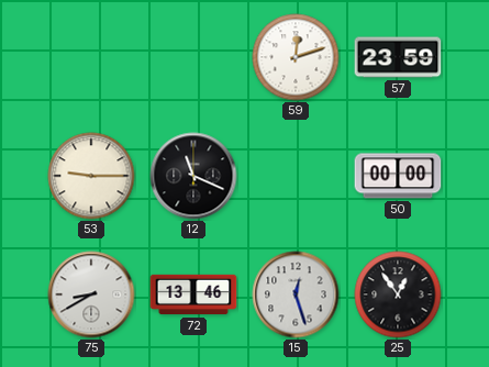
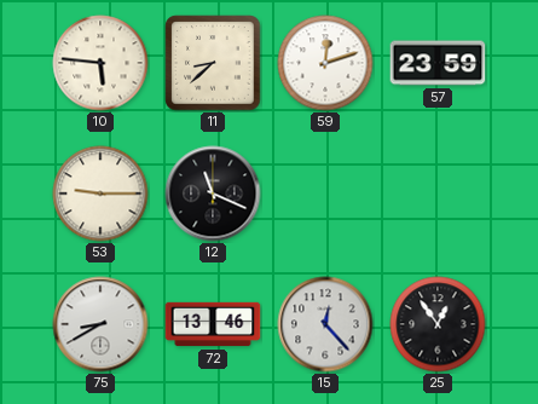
10: none -> 5:46 (100, 63)
11: none -> 8:38 (213, 63)
50: 00:00 -> none (398, 176)
15: 12:27 -> 12:23 (325, 324)
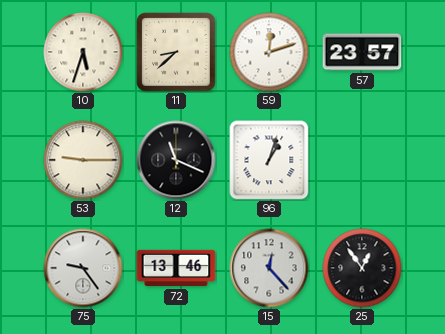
10: 5:46 -> 5:33 (83, 52)
57: 23:59 -> 23:57 (362, 52)
96: none -> 1:03 (269, 160)
75: 8:40 -> 9:24 (83, 268)
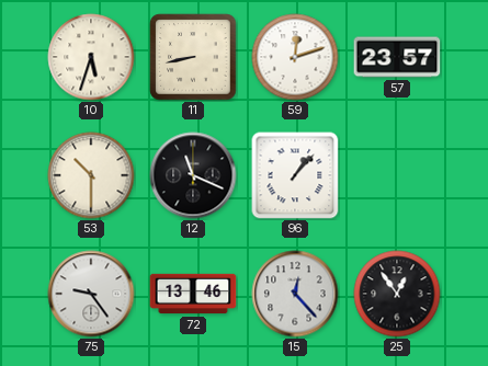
11: 8:38 -> 8:43 (193, 57)
53: 9:15 -> 10:30 (91, 175)
96: 1:03 -> 1:07 (295, 175)
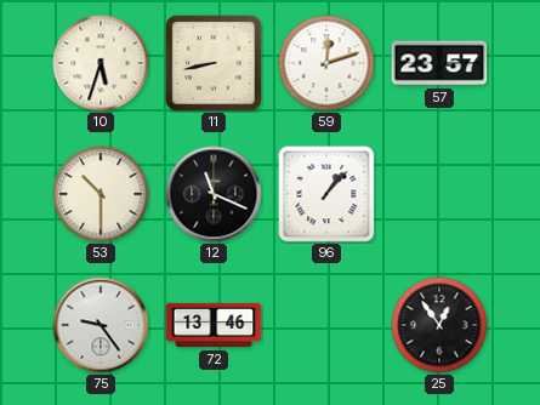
15: 12:23 -> none (295, 294)
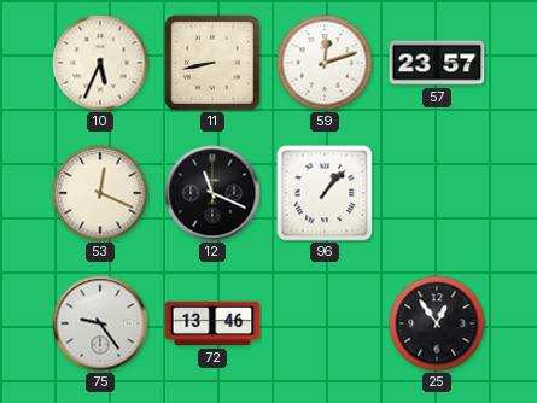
10: 5:33 -> 5:34 (100, 63)
53: 10:30 -> 12:19 (100, 193)
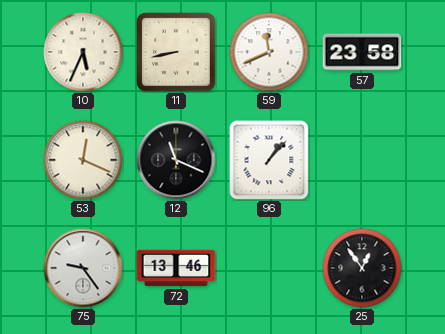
59: 12:12 -> 11:41 (269, 52)
57: 23:57 -> 23:58 (362, 52)
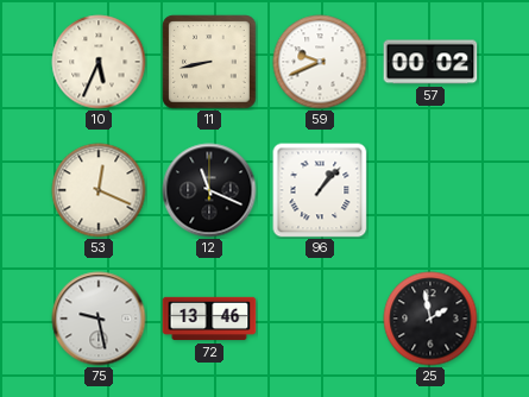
59: 11:41 -> 9:41 (320, 62)
57: 23:58 -> 00:02 (430, 62)
75: 9:24 -> 9:28 (99, 319)
25: 12:54 -> 1:58 (430, 319)
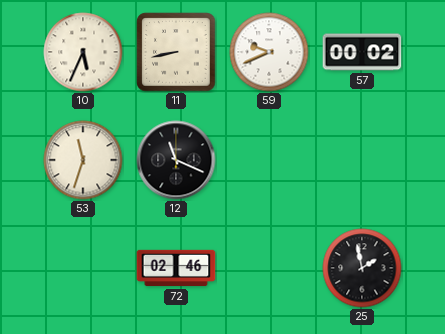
53: 12:19 -> 11:33 (83, 160)
96: 1:07 -> none (320, 190)
75: 9:28 -> none (99, 319)
72: 13:46 -> 02:46 (176, 268)
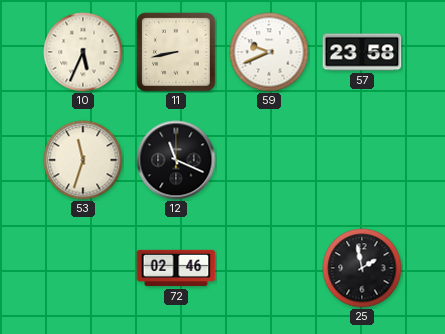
57: 00:02 -> 23:58 (362, 52)
